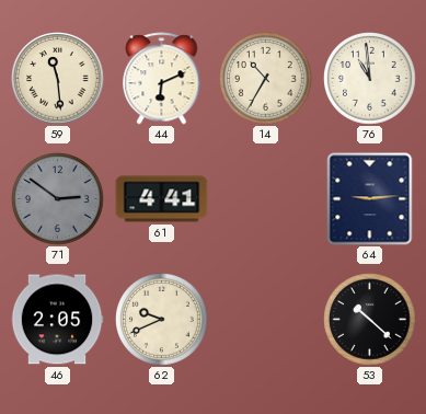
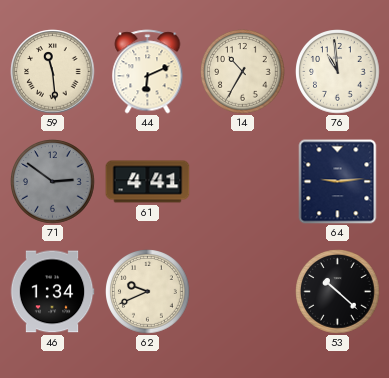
46: 2:05 -> 1:34 (52, 292)
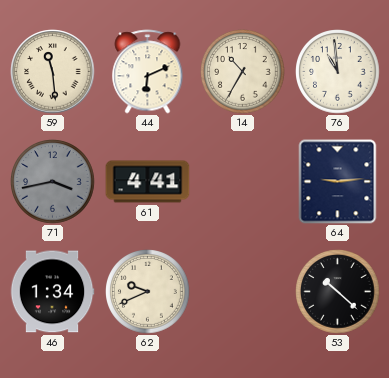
71: 2:51 -> 3:43 (53, 182)
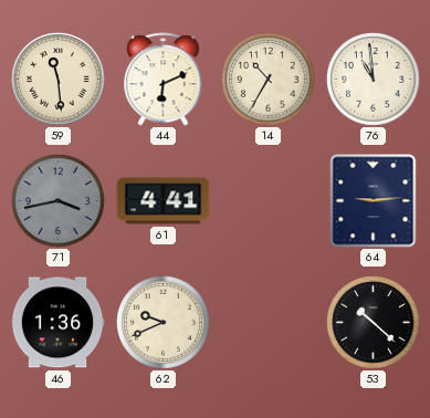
46: 1:34 -> 1:36 (57, 323)
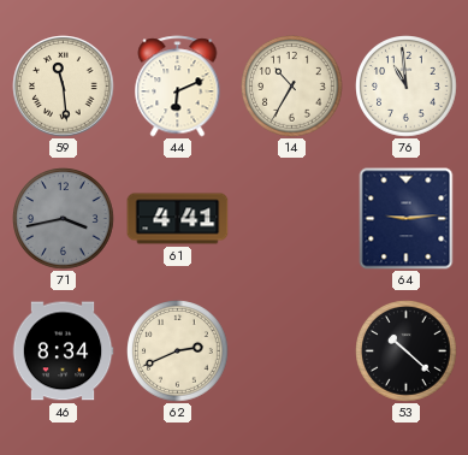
46: 1:36 -> 8:34 (63, 351)
62: 9:41 -> 2:41 (178, 351)
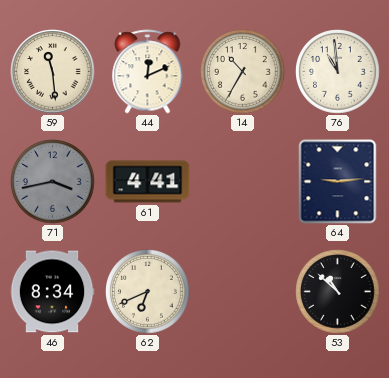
44: 6:11 -> 12:11 (148, 72)
62: 2:41 -> 6:41 (148, 292)
53: 10:22 -> 10:52 (338, 292)
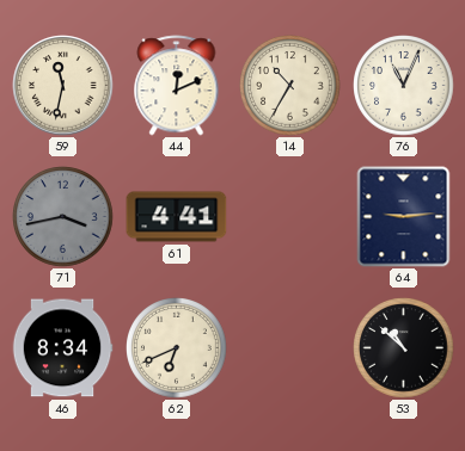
59: 11:29 -> 11:32 (63, 86)
76: 10:59 -> 11:04 (404, 86)
